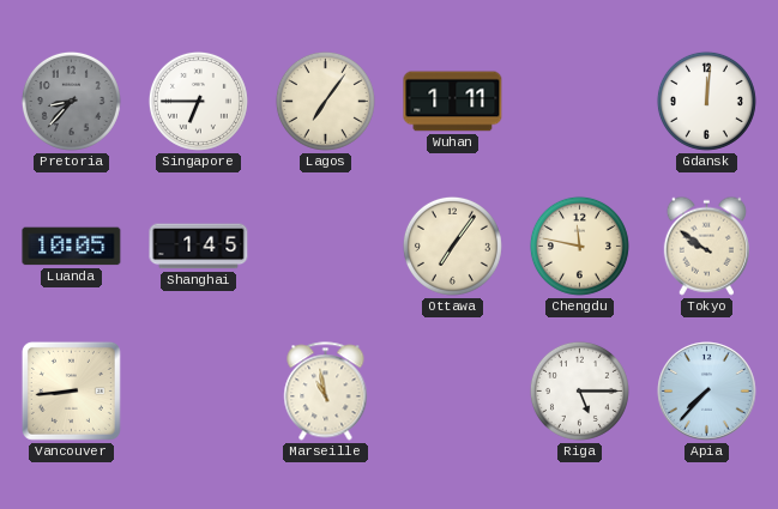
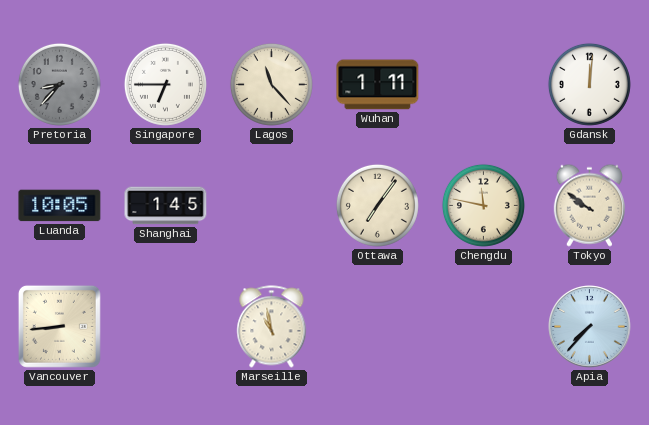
Lagos: 7:06 -> 11:23 (271, 84)
Riga: 5:15 -> none (579, 390)
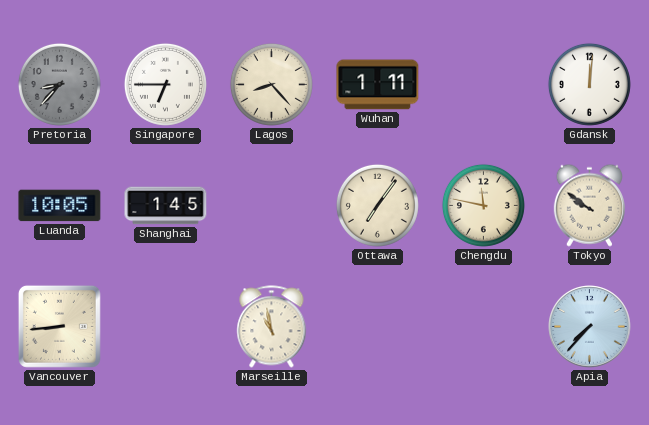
Lagos: 11:23 -> 8:23 (271, 84)
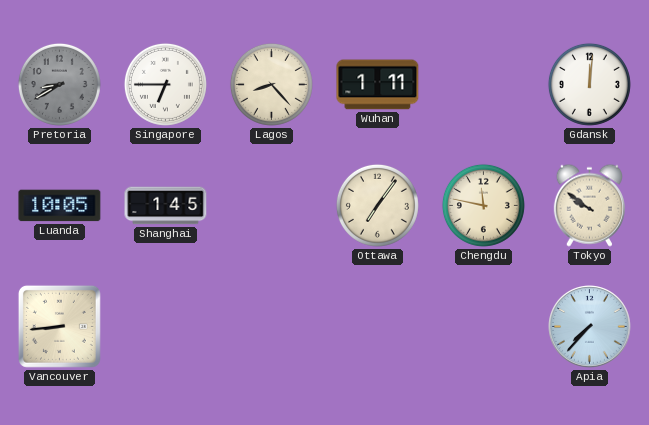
Pretoria: 8:37 -> 8:40 (59, 84)
Marseille: 10:58 -> none (272, 327)
